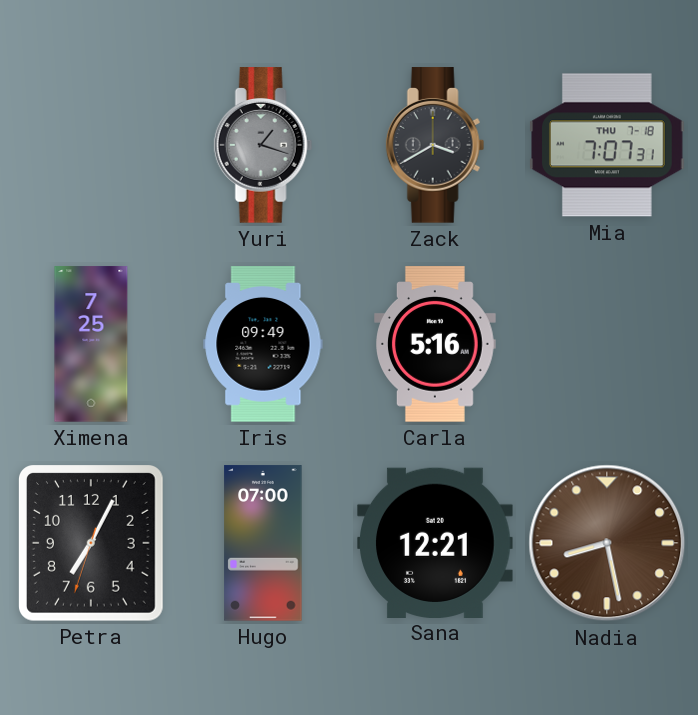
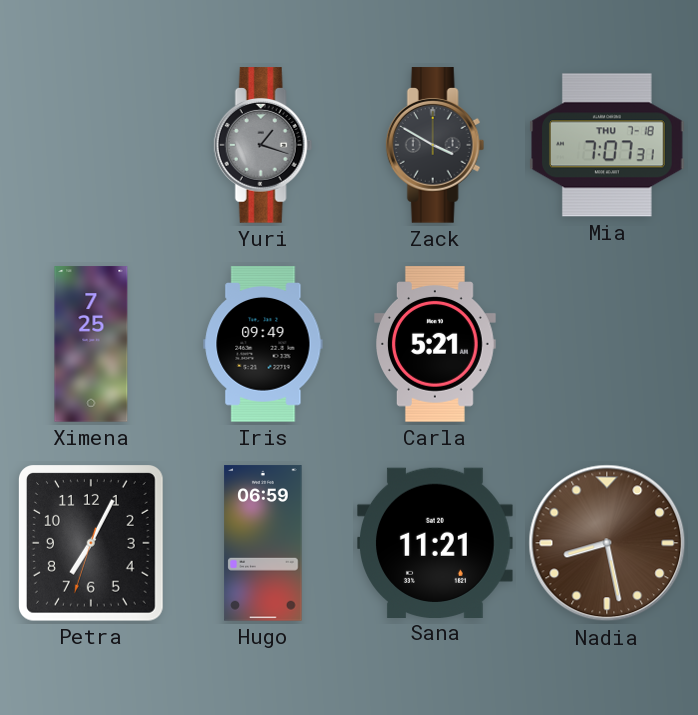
Zack: 3:40 -> 3:50 (435, 145)
Carla: 5:16 -> 5:21 (436, 344)
Hugo: 07:00 -> 06:59 (263, 543)
Sana: 12:21 -> 11:21 (435, 542)
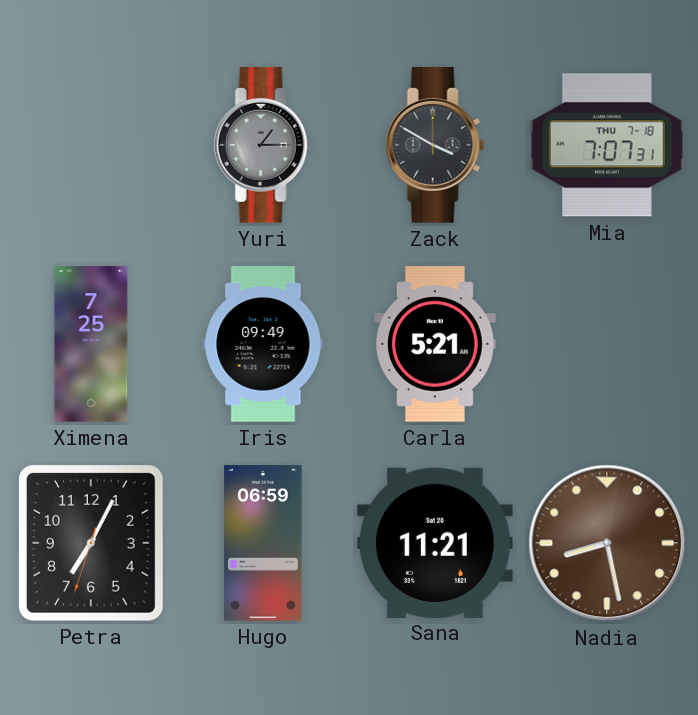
Yuri: 1:18 -> 1:15 (263, 145)
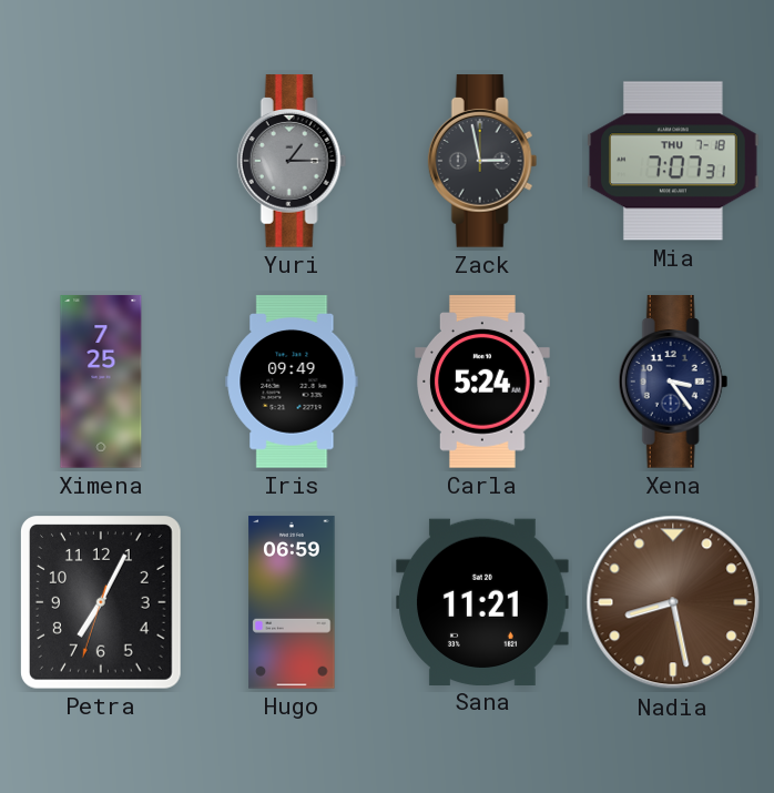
Zack: 3:50 -> 2:58 (482, 161)
Carla: 5:21 -> 5:24 (483, 382)
Xena: none -> 3:24 (673, 382)
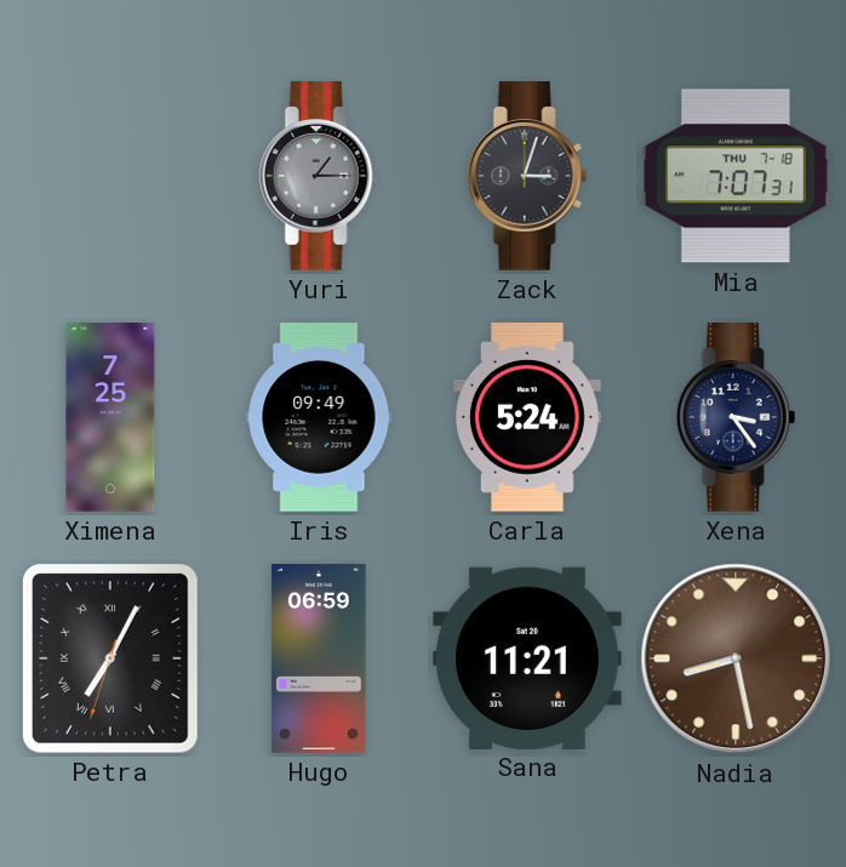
Zack: 2:58 -> 3:03 (527, 176)
Petra numerals: Arabic -> Roman (112, 660)
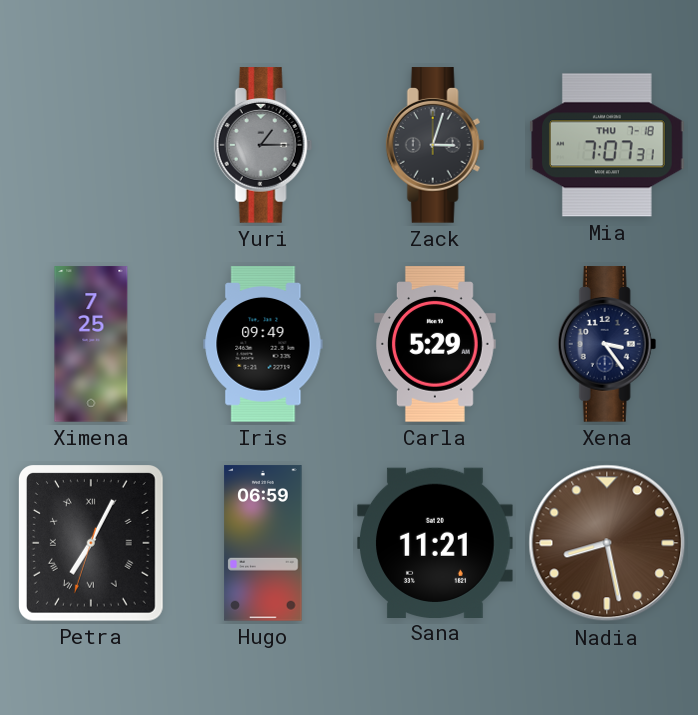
Carla: 5:24 -> 5:29 (436, 344)
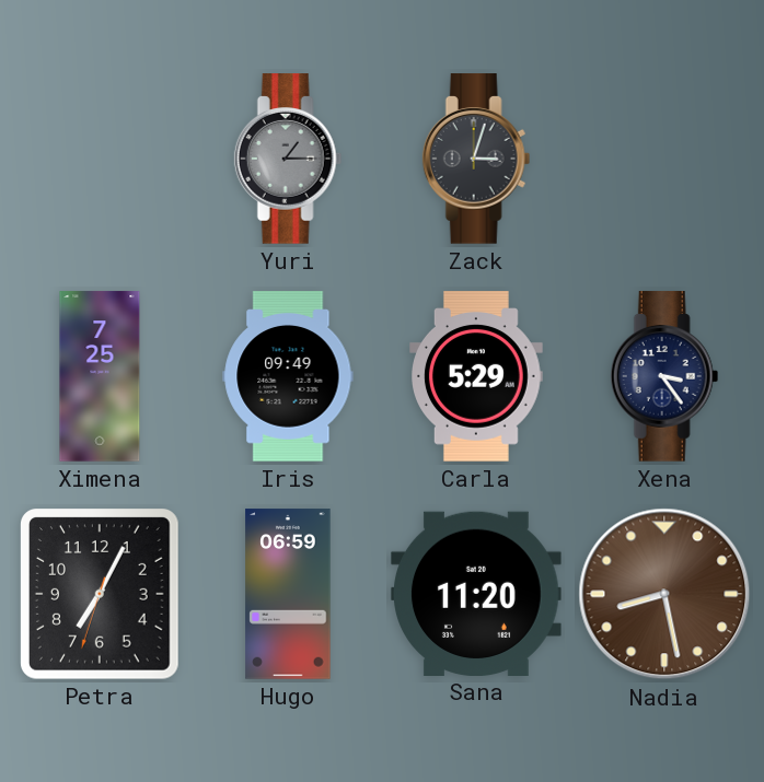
Mia: 7:07 -> none (607, 145)
Petra numerals: Roman -> Arabic (101, 595)
Sana: 11:21 -> 11:20 (476, 593)
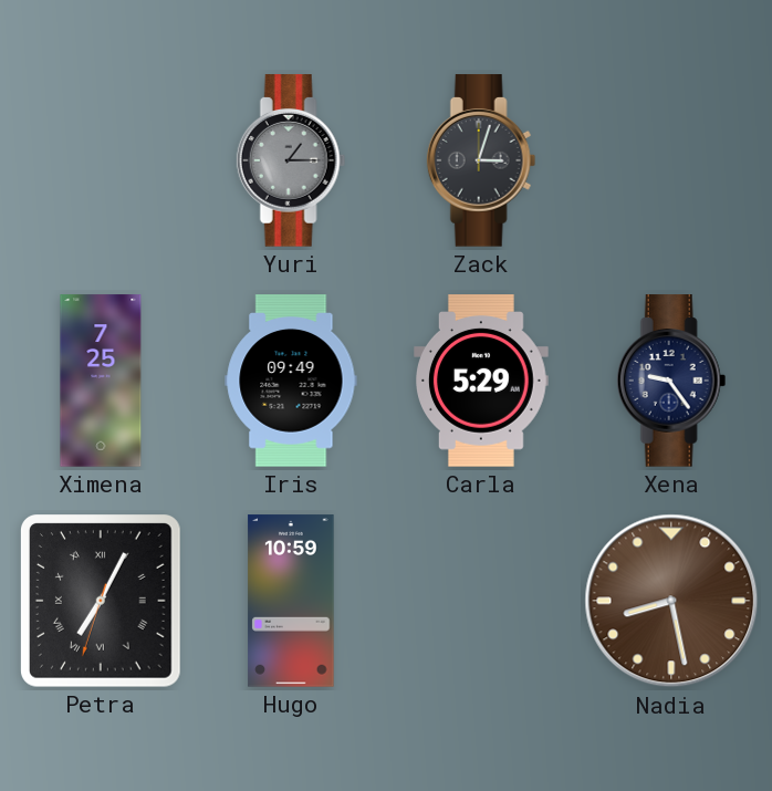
Xena: 3:24 -> 9:24 (671, 381)
Petra numerals: Arabic -> Roman (102, 602)
Hugo: 06:59 -> 10:59 (291, 601)
Sana: 11:20 -> none (476, 593)
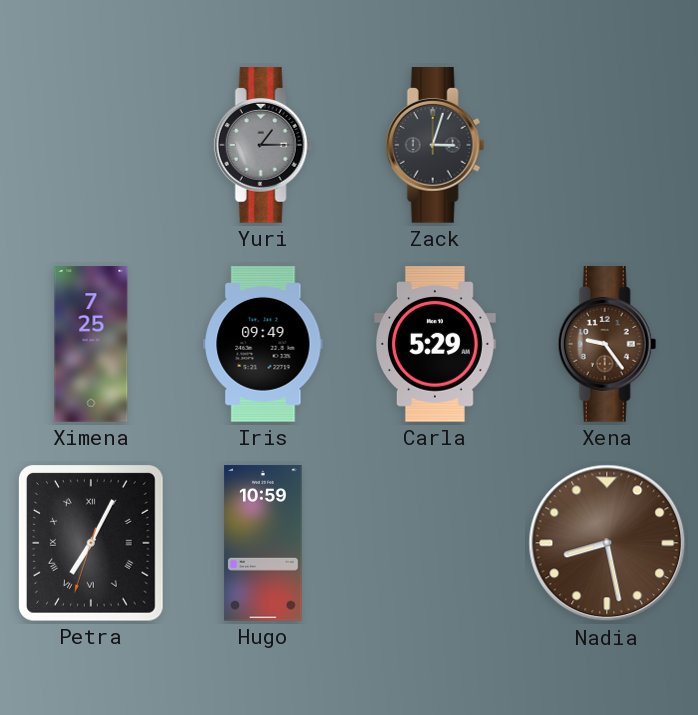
Xena dial: navy -> brown (607, 344)
